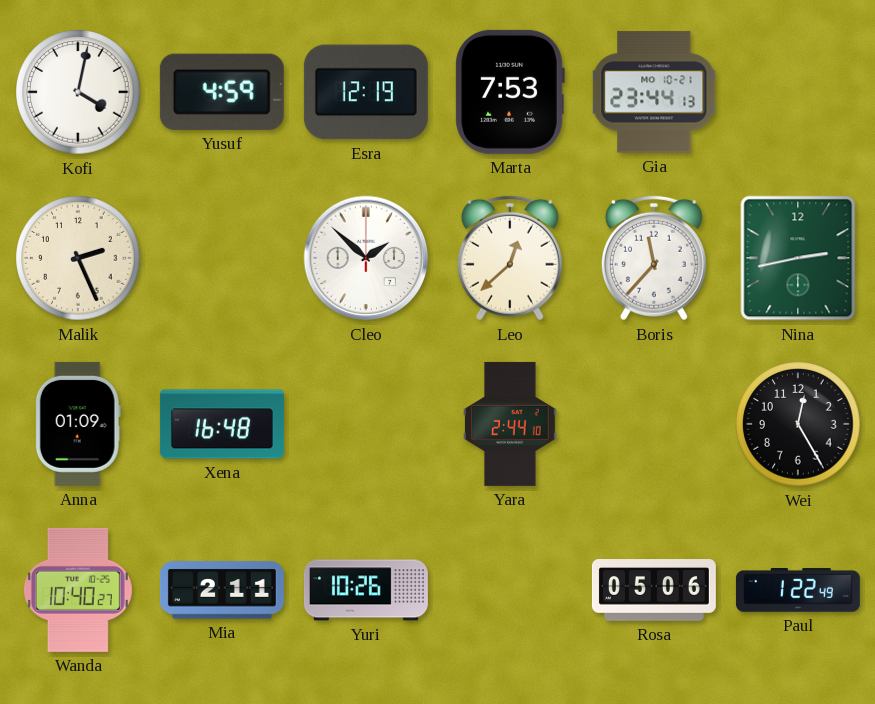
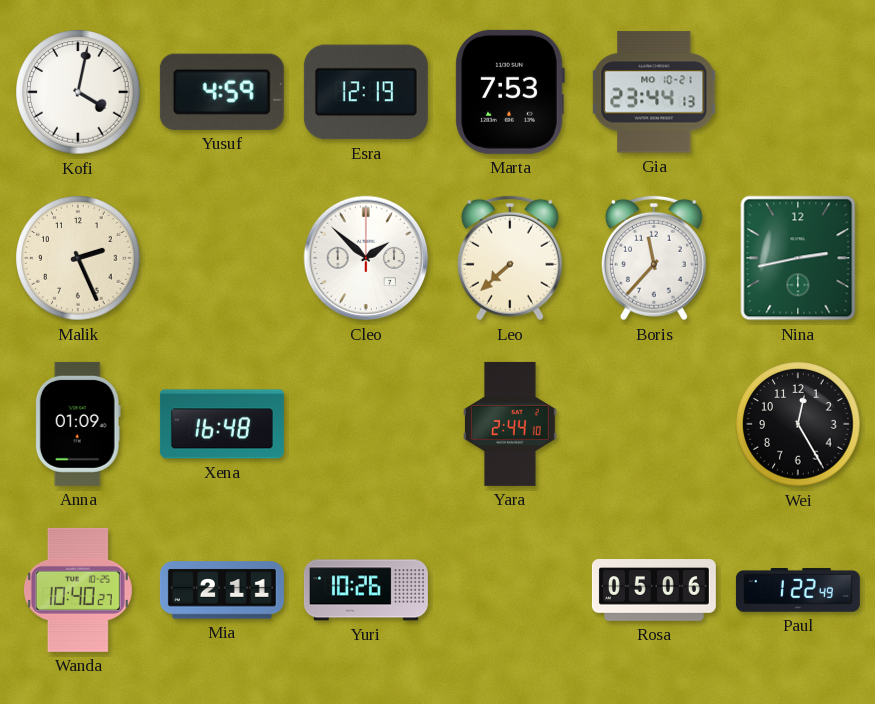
Leo: 12:38 -> 7:38 (510, 258)
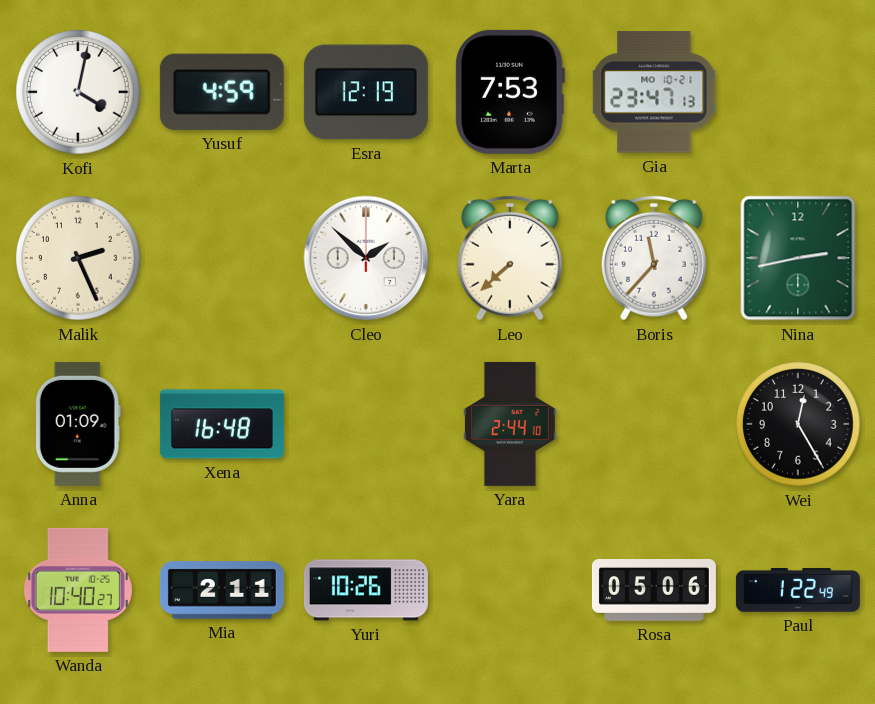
Gia: 23:44 -> 23:47 (654, 92)
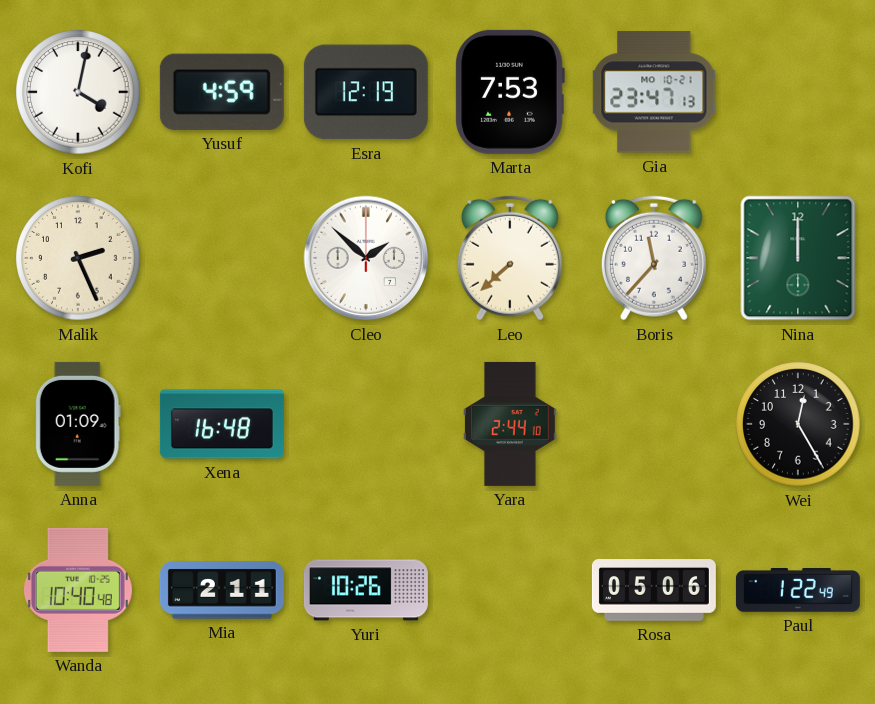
Nina: 2:43 -> 12:00 (798, 258)
Wanda: 10:40:27 -> 10:40:48 (78, 590)
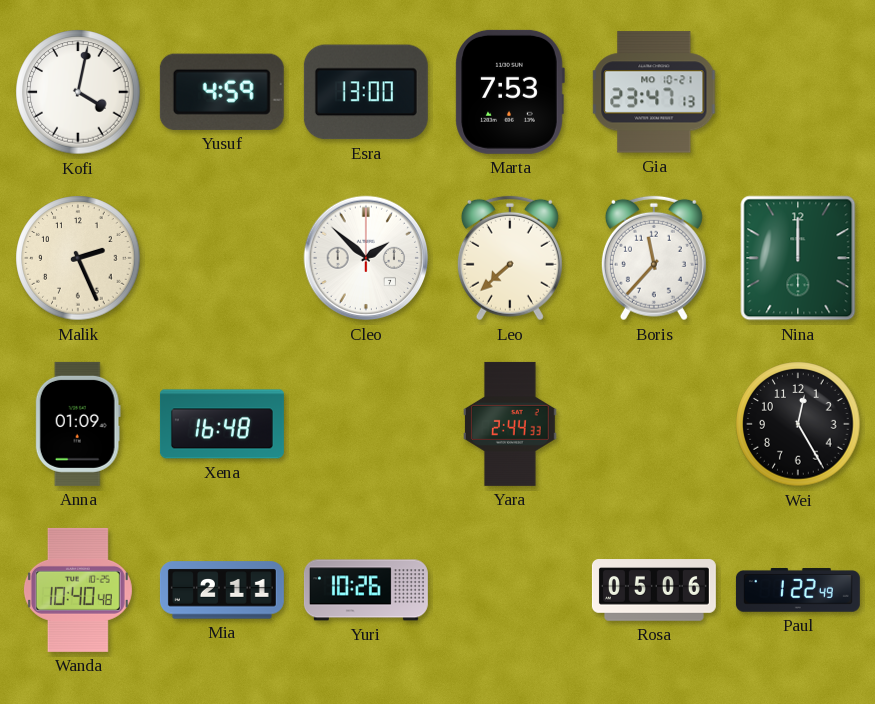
Esra: 12:19 -> 13:00 (366, 92)
Yara: 2:44:10 -> 2:44:33 (511, 424)
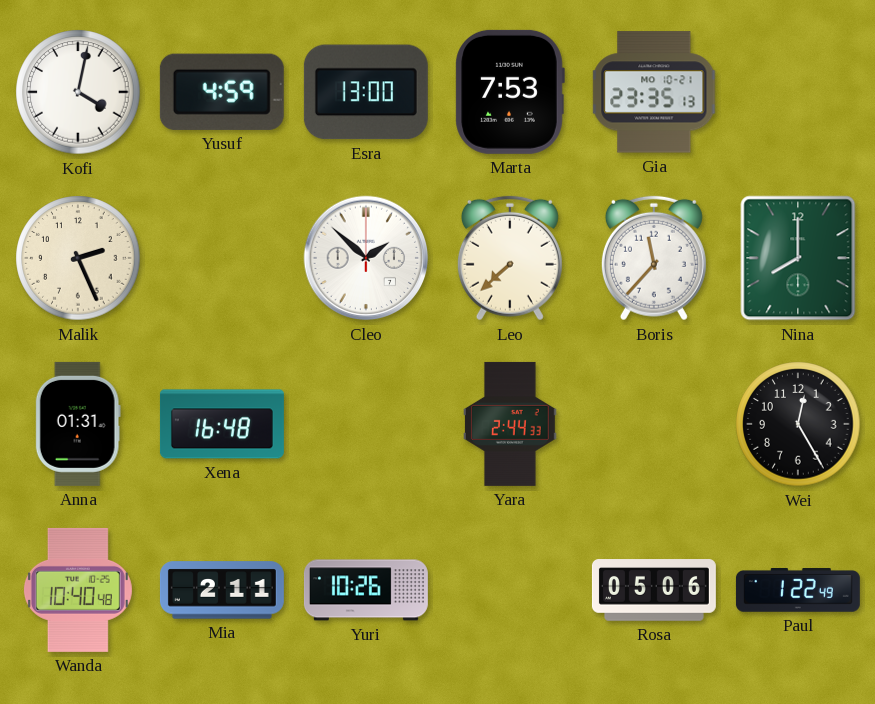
Gia: 23:47 -> 23:35 (654, 92)
Nina: 12:00 -> 8:00 (798, 258)
Anna: 01:09 -> 01:31 (78, 424)
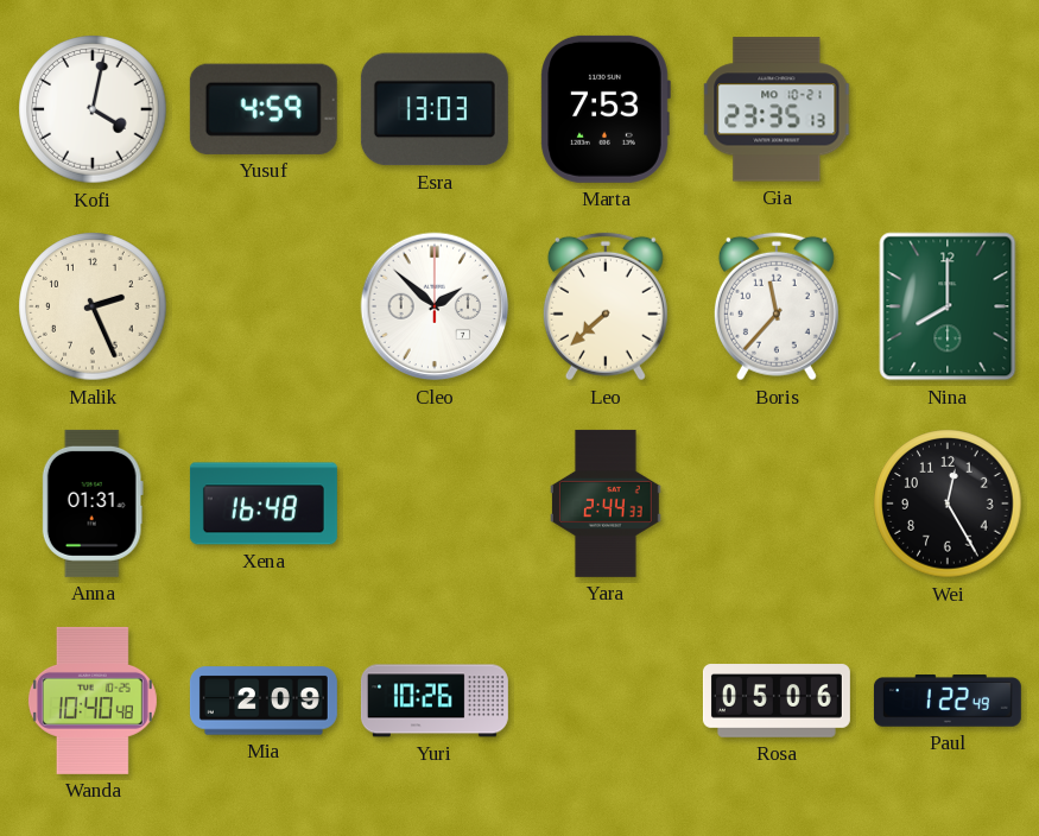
Esra: 13:00 -> 13:03 (435, 109)
Mia: 2:11 -> 2:09 (264, 701)
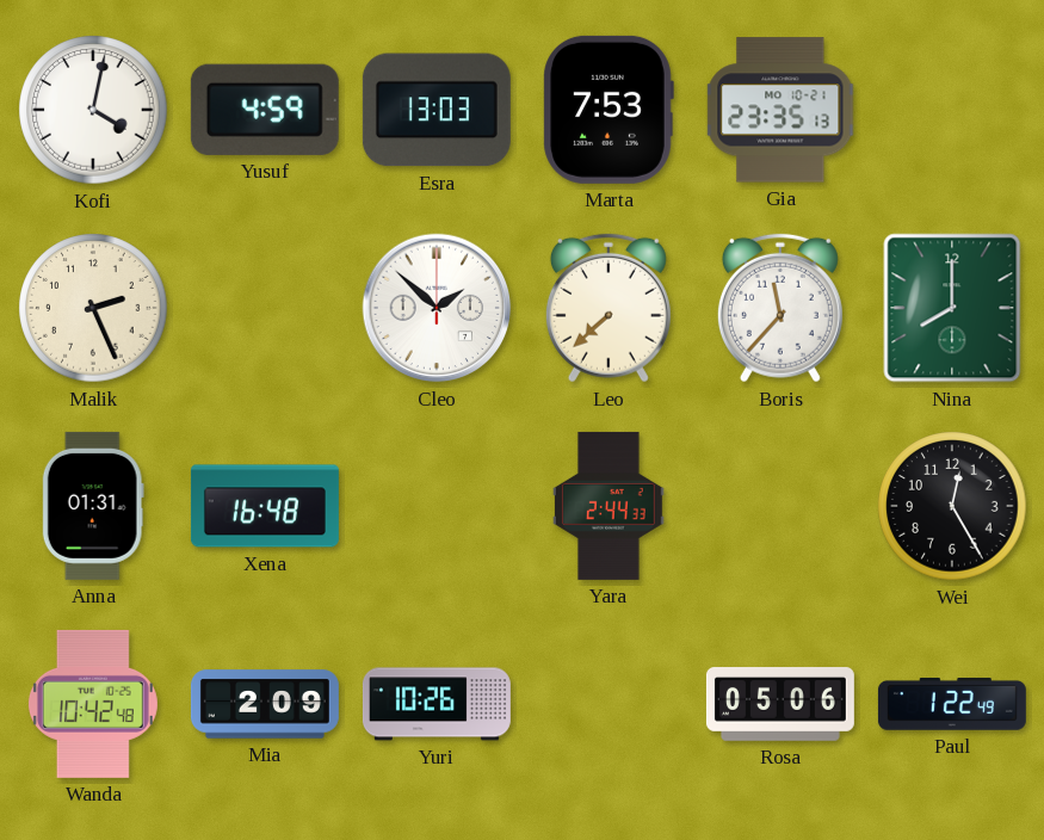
Wanda: 10:40 -> 10:42 (93, 704)
